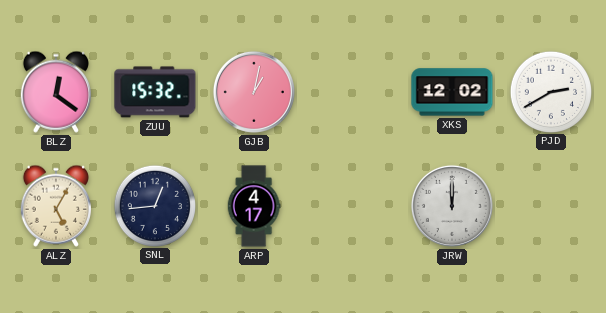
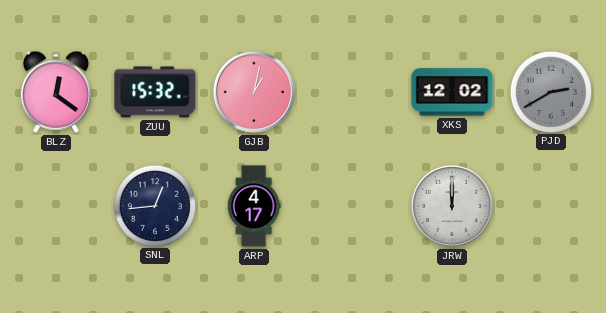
PJD dial: white -> grey (550, 91)
ALZ: 5:05 -> none (56, 206)
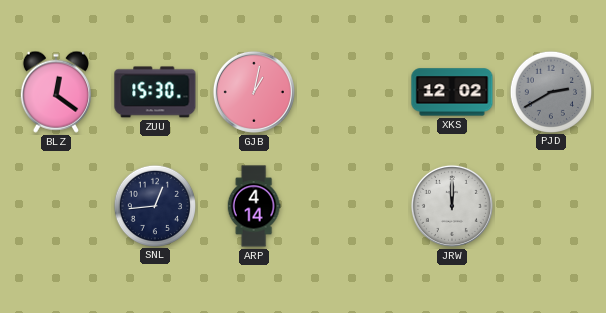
ZUU: 15:32 -> 15:30 (155, 92)
ARP: 4:17 -> 4:14 (254, 206)
